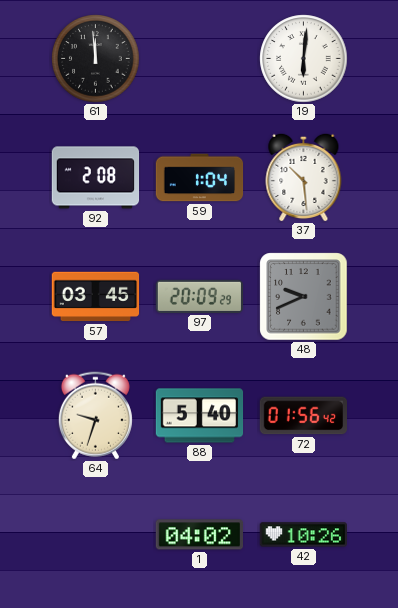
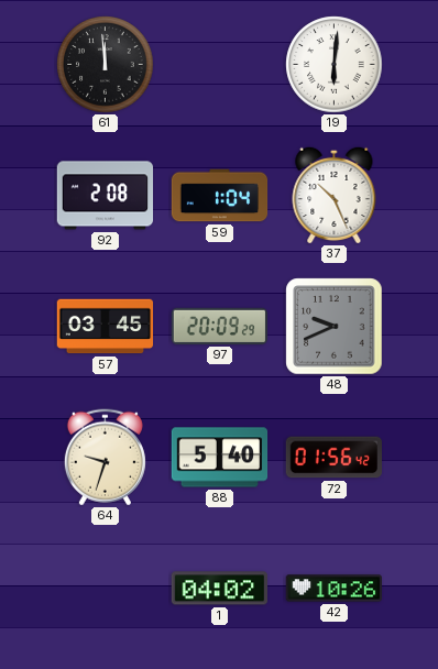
37: 10:29 -> 10:26 (335, 195)
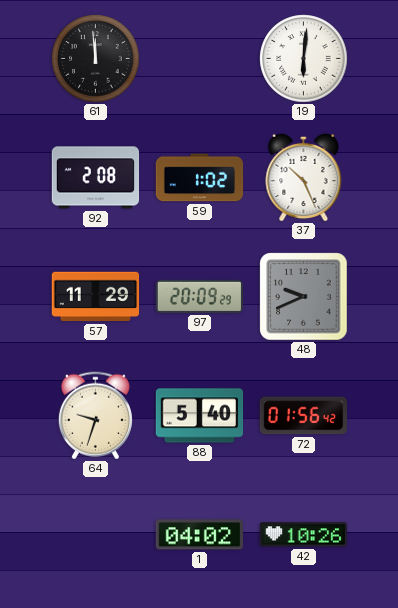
59: 1:04 -> 1:02 (200, 178)
57: 03:45 -> 11:29 (96, 297)
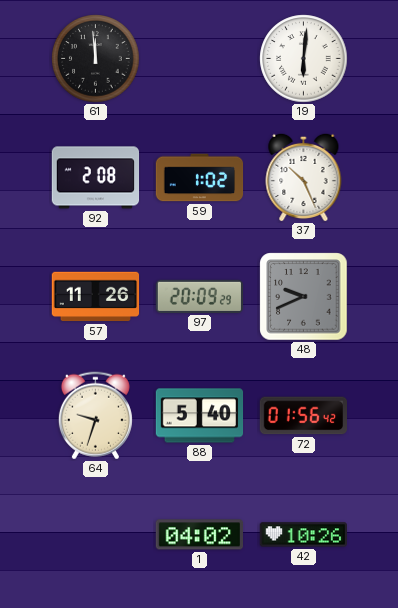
57: 11:29 -> 11:26 (96, 297)
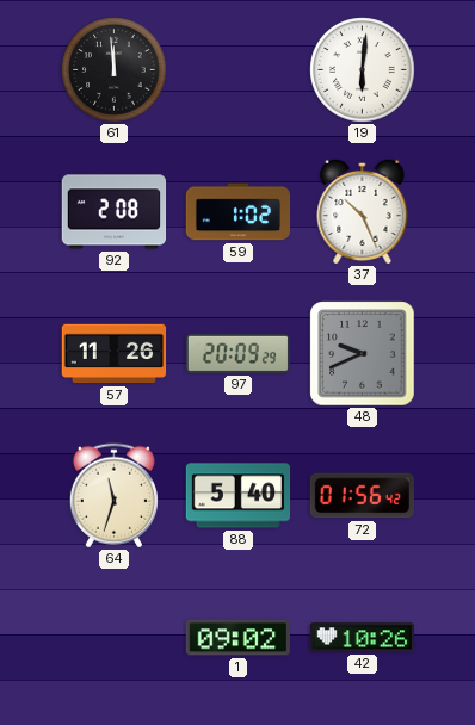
64: 9:33 -> 11:33 (113, 496)
1: 04:02 -> 09:02 (237, 638)
